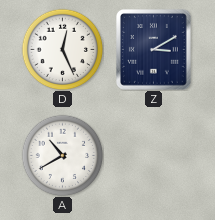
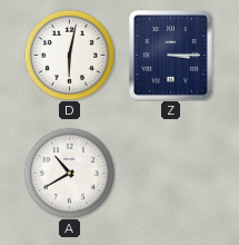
D: 12:26 -> 6:02 (69, 55)
Z: 3:10 -> 3:15 (171, 56)
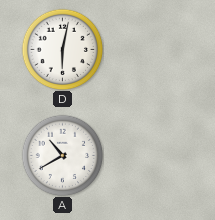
Z: 3:15 -> none (171, 56)
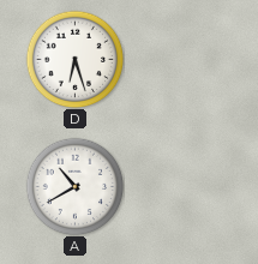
D: 6:02 -> 6:27 (74, 59)
